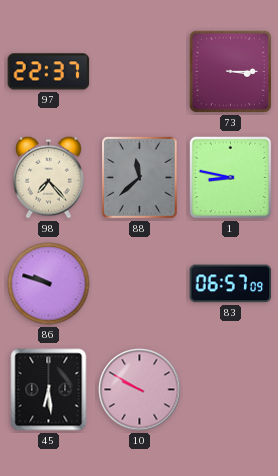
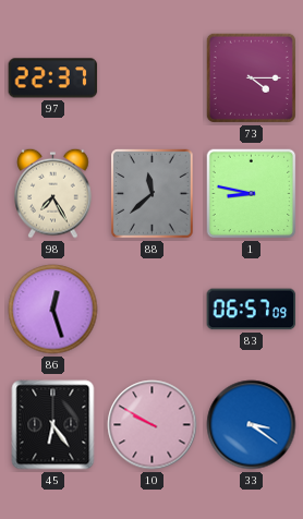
73: 3:15 -> 4:15 (251, 77)
98: 7:23 -> 7:25 (53, 193)
86: 9:48 -> 12:27 (53, 310)
45: 6:29 -> 6:24 (53, 425)
33: none -> 3:21 (252, 425)
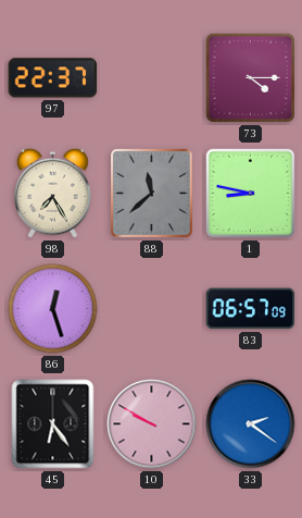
33: 3:21 -> 2:21 (251, 424)
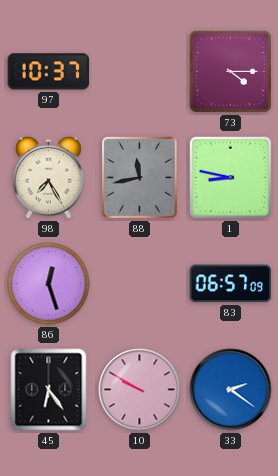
97: 22:37 -> 10:37 (49, 72)
88: 11:38 -> 11:43 (140, 178)
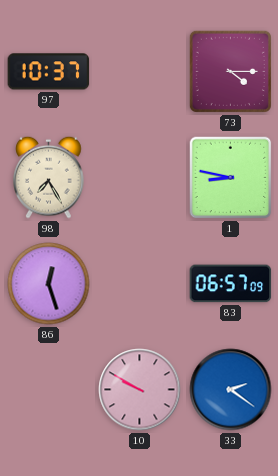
88: 11:43 -> none (140, 178)
45: 6:24 -> none (49, 390)
